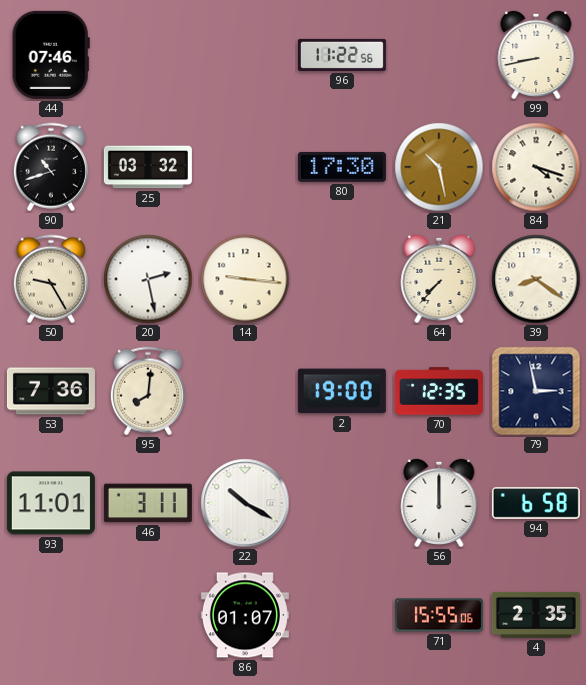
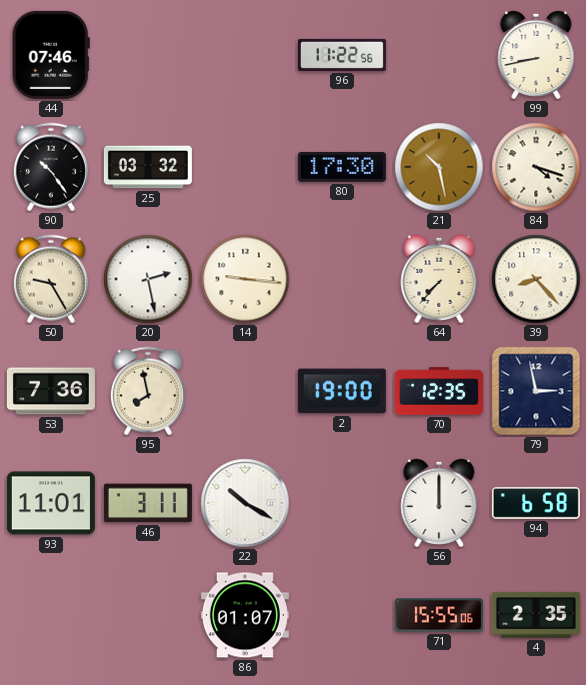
90: 10:42 -> 10:24 (51, 167)
39: 8:21 -> 8:23 (536, 279)
95: 8:01 -> 7:58 (148, 391)
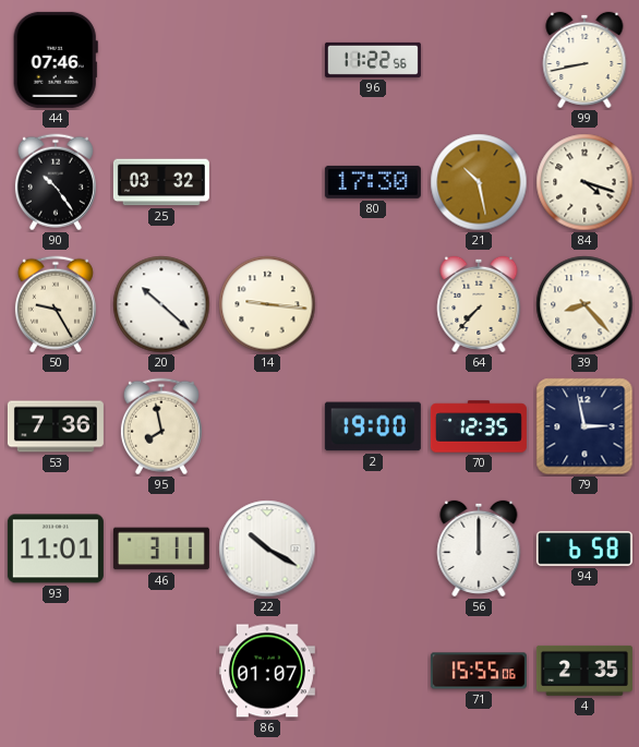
20: 2:28 -> 10:22 (161, 304)
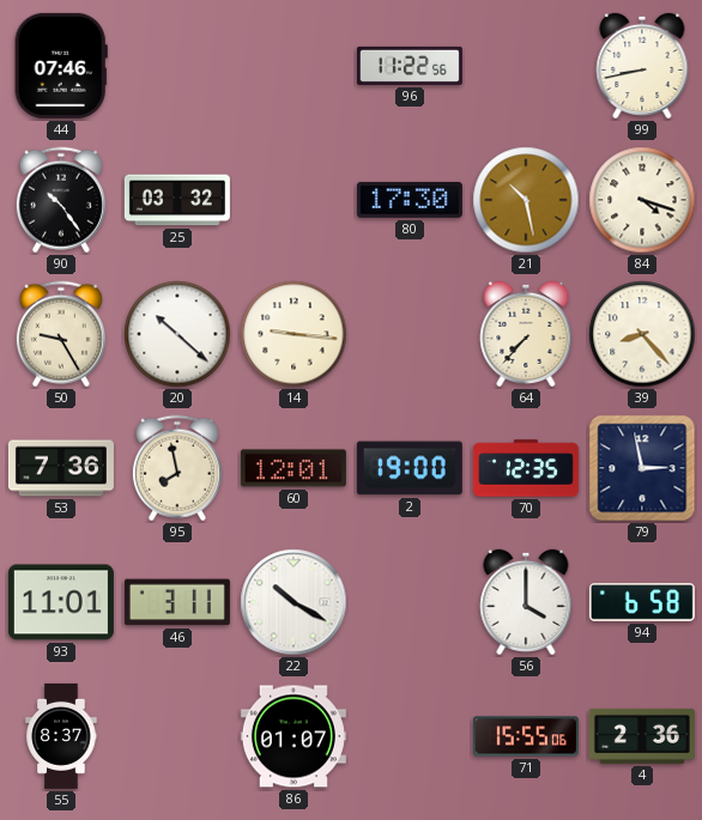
60: none -> 12:01 (293, 468)
56: 12:00 -> 4:00 (526, 602)
55: none -> 8:37 (61, 736)
4: 2:35 -> 2:36 (642, 736)
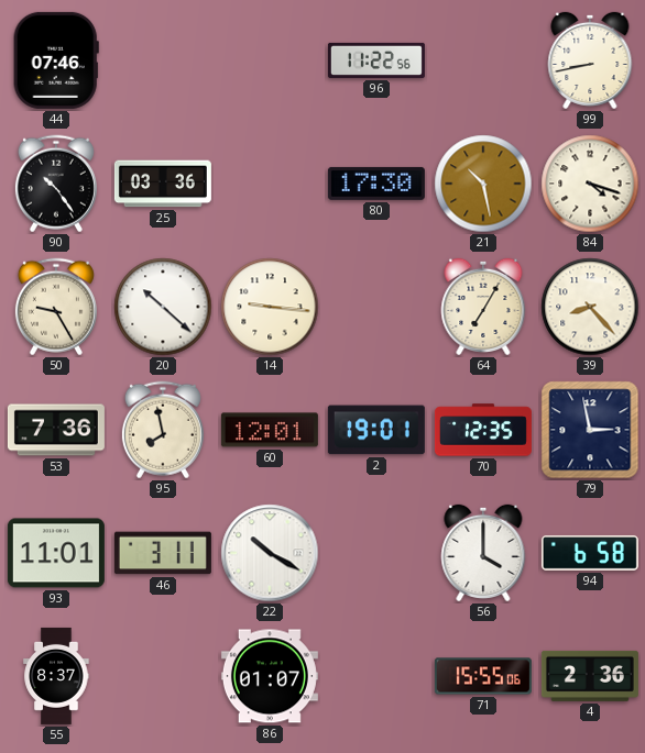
25: 03:32 -> 03:36 (163, 184)
64: 7:37 -> 7:05 (483, 307)
2: 19:00 -> 19:01 (376, 430)
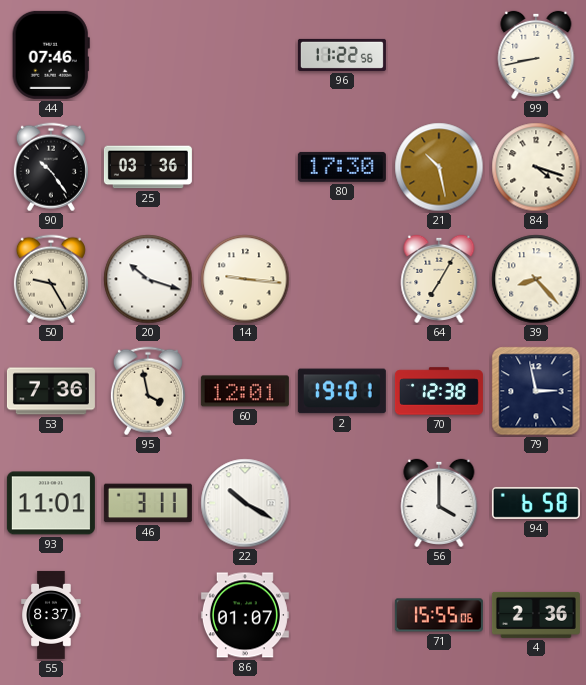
20: 10:22 -> 10:18 (148, 279)
95: 7:58 -> 3:58 (148, 391)
70: 12:35 -> 12:38 (439, 391)
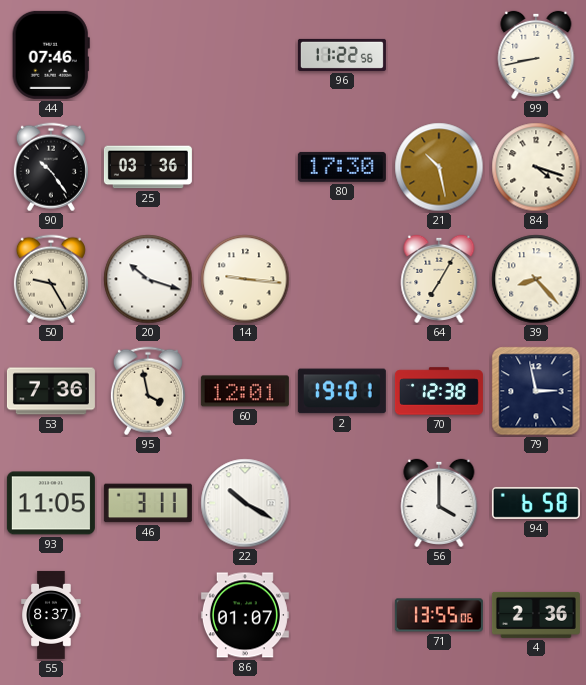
93: 11:01 -> 11:05 (51, 503)
71: 15:55 -> 13:55 (439, 615)
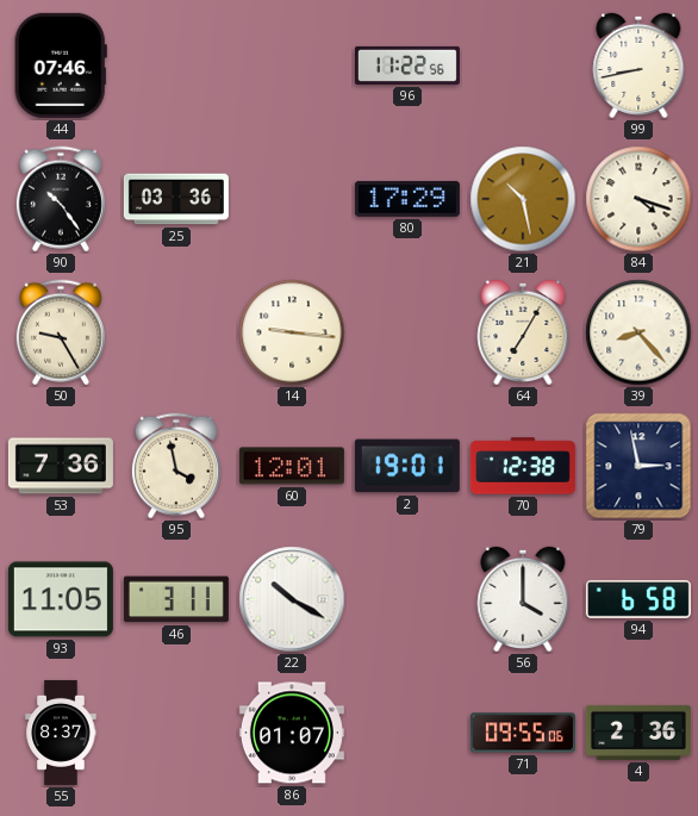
80: 17:30 -> 17:29 (407, 199)
20: 10:18 -> none (148, 279)
71: 13:55 -> 09:55 (523, 733)
